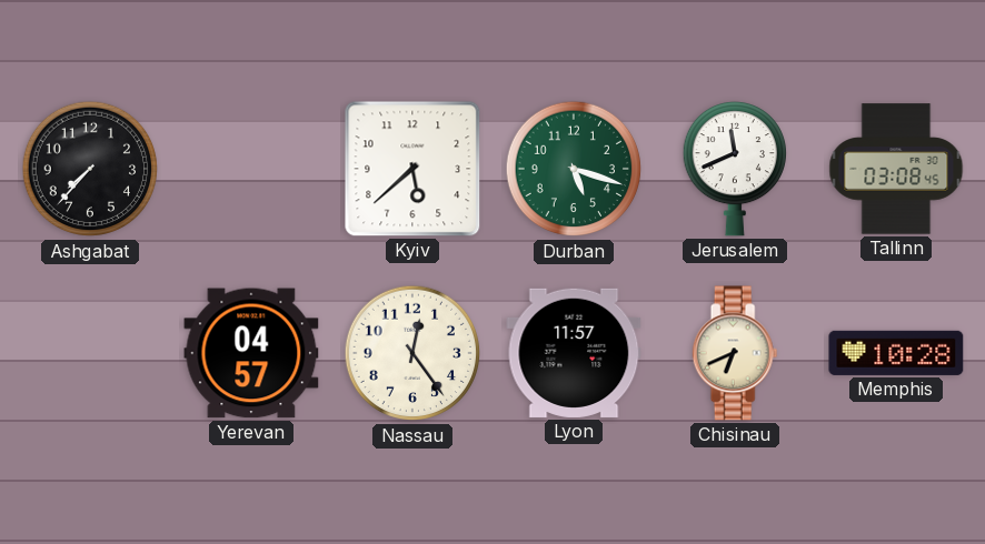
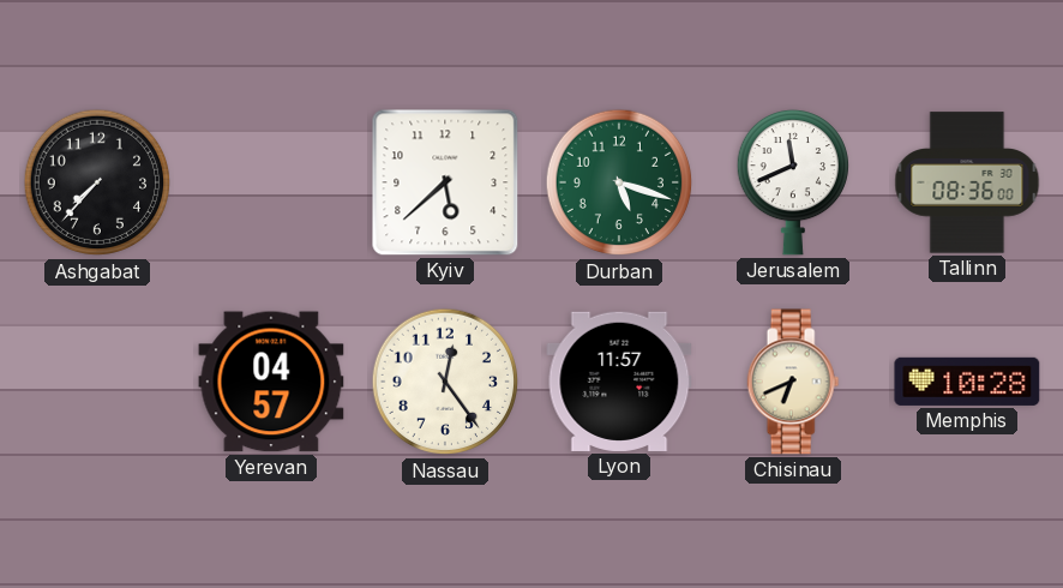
Tallinn: 03:08 -> 08:36 (967, 182)
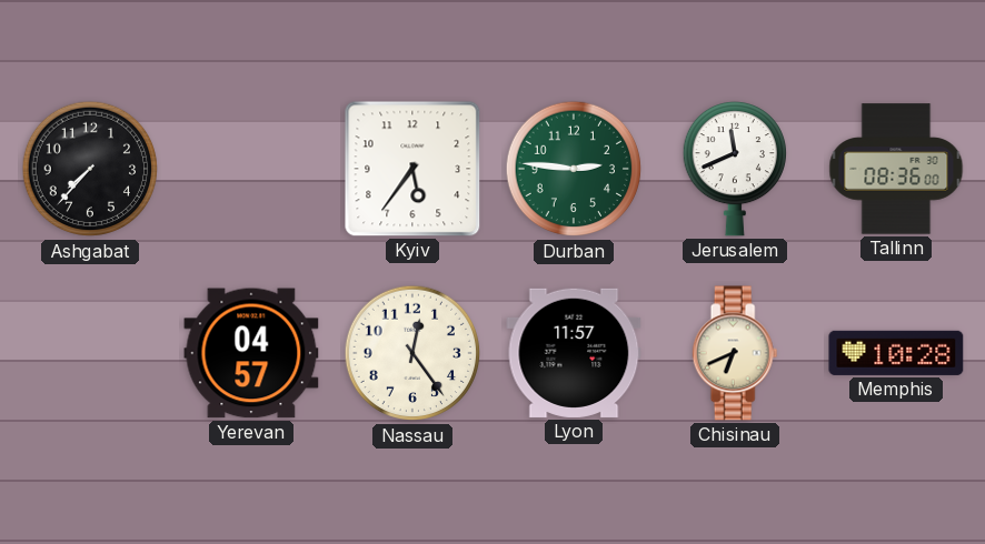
Kyiv: 5:38 -> 5:36 (412, 169)
Durban: 5:18 -> 2:46 (574, 169)
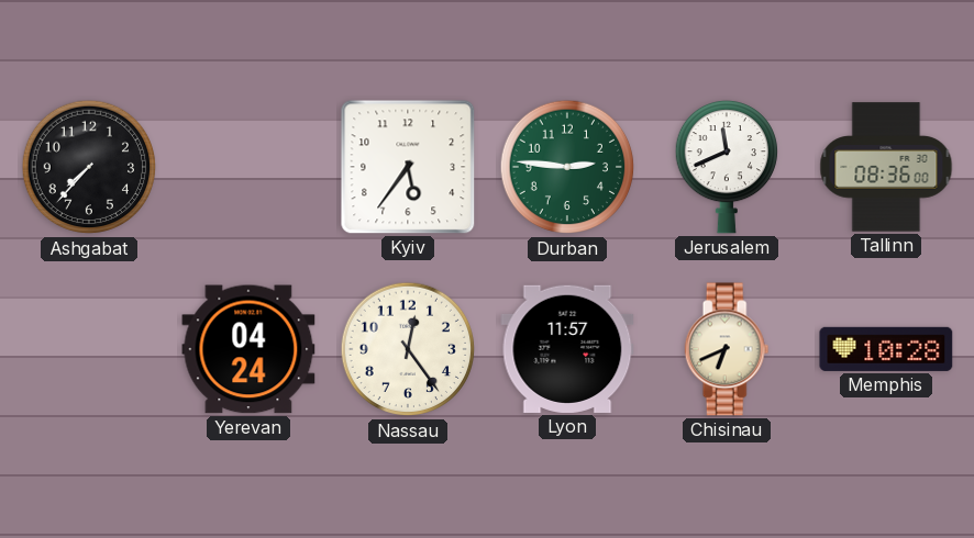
Yerevan: 04:57 -> 04:24 (248, 349)
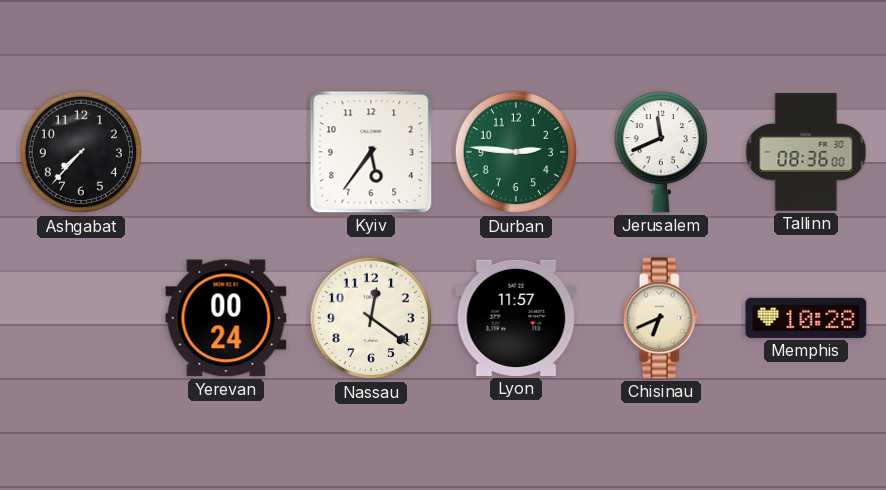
Yerevan: 04:24 -> 00:24 (226, 318)
Nassau: 12:24 -> 12:21 (371, 318)
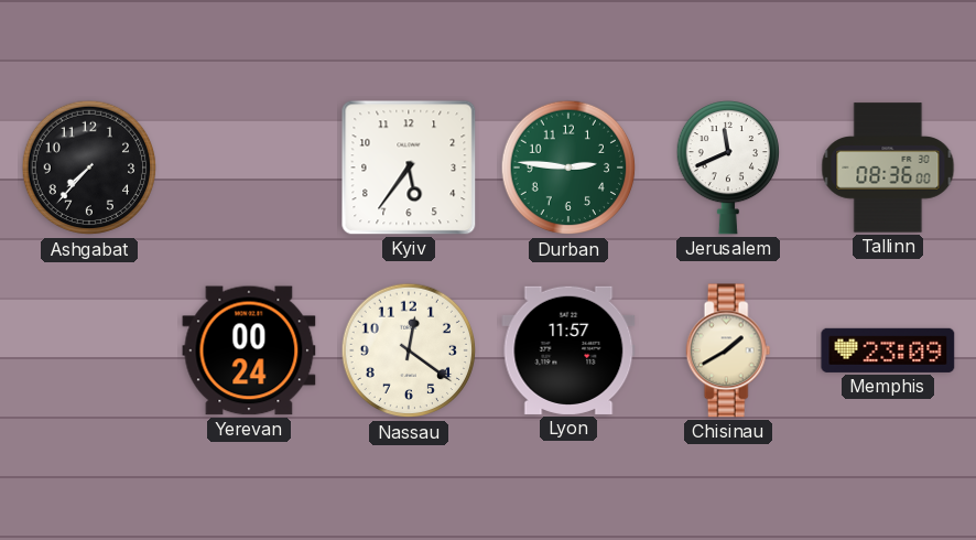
Chisinau: 6:41 -> 1:40 (728, 350)
Memphis: 10:28 -> 23:09 (888, 350)
